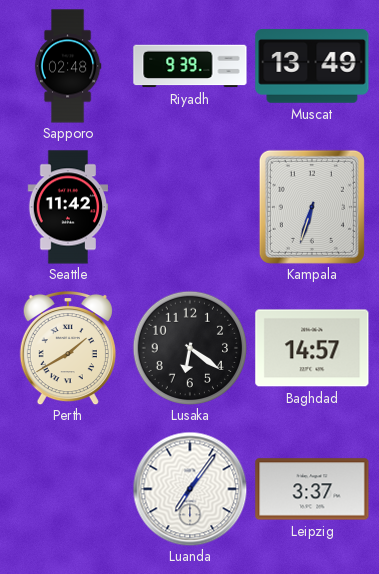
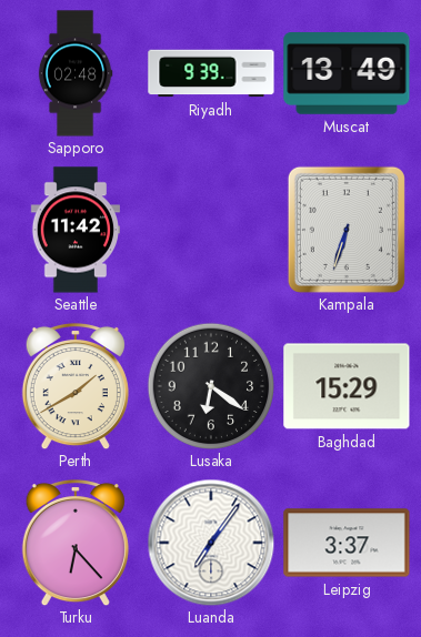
Baghdad: 14:57 -> 15:29 (347, 386)
Turku: none -> 6:23 (76, 543)
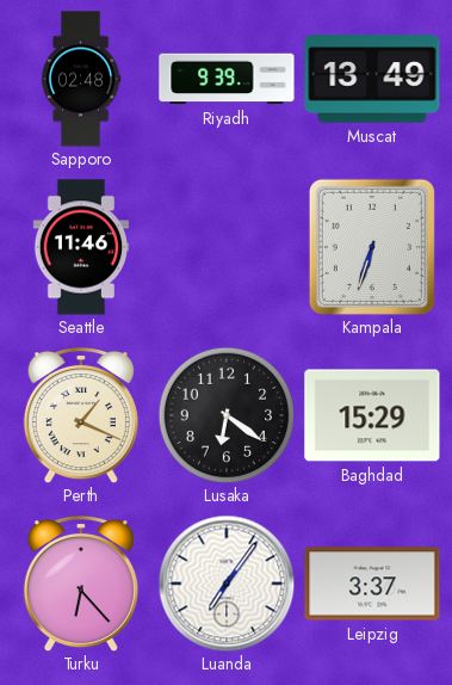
Seattle: 11:42 -> 11:46 (81, 247)
Perth: 1:40 -> 1:19 (81, 415)
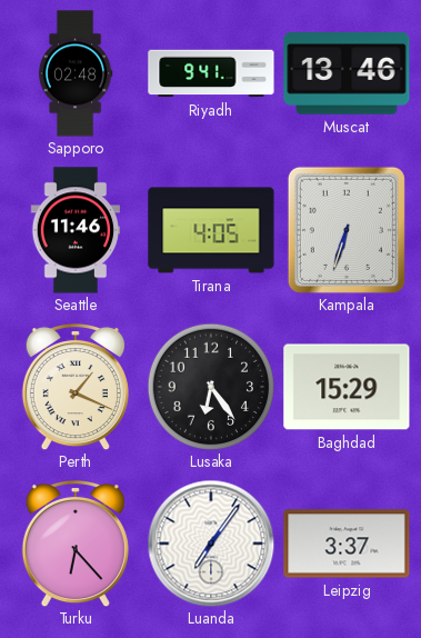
Riyadh: 9:39 -> 9:41 (211, 73)
Muscat: 13:49 -> 13:46 (347, 74)
Tirana: none -> 4:05 (211, 230)
Lusaka: 6:21 -> 6:24 (210, 386)
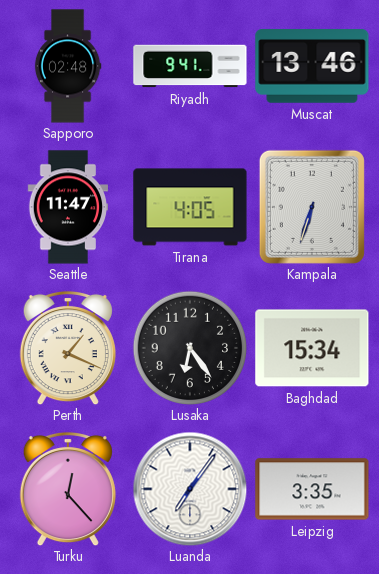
Seattle: 11:46 -> 11:47 (68, 207)
Baghdad: 15:29 -> 15:34 (312, 348)
Turku: 6:23 -> 12:23 (68, 489)
Leipzig: 3:37 -> 3:35 (312, 489)
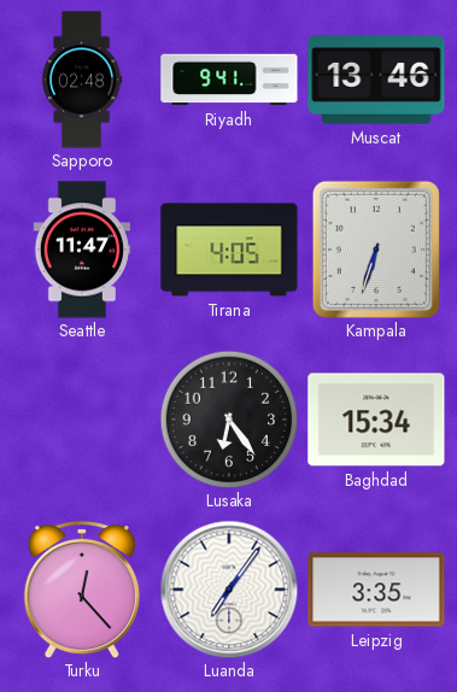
Perth: 1:19 -> none (68, 348)
